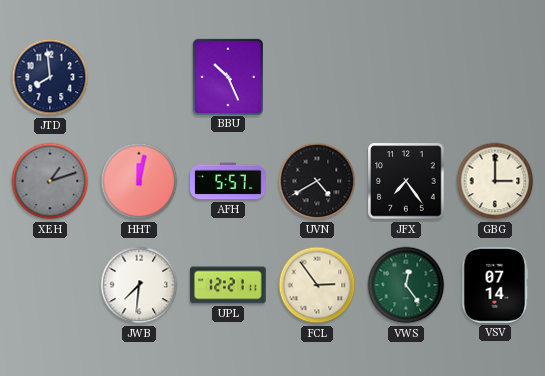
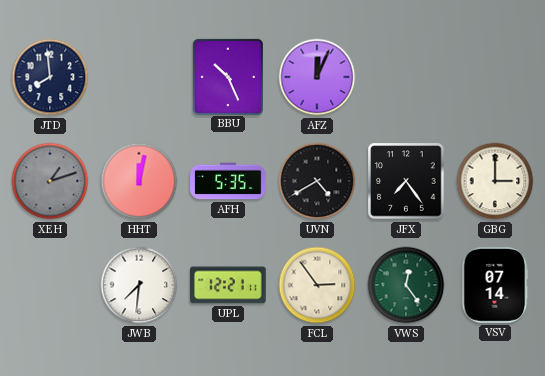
AFZ: none -> 12:04 (317, 77)
AFH: 5:57 -> 5:35 (229, 181)
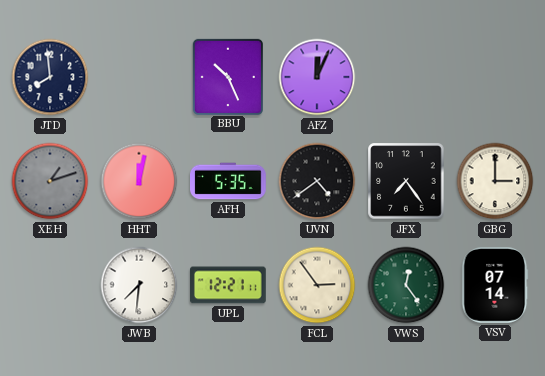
UVN: 4:40 -> 4:39 (317, 181)
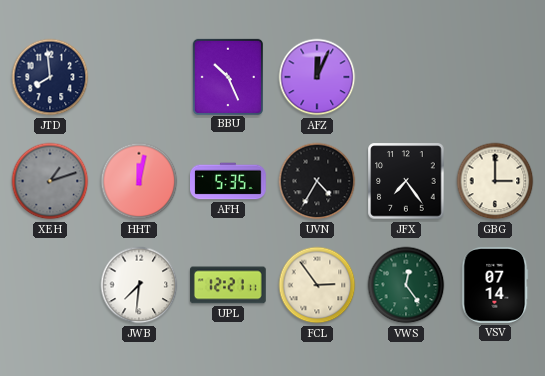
UVN: 4:39 -> 4:35 (317, 181)
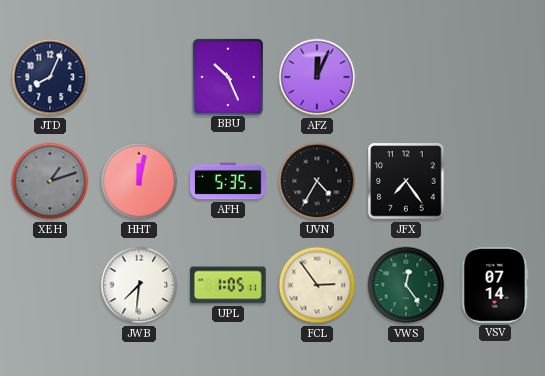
JTD: 7:59 -> 8:04 (50, 77)
GBG: 3:00 -> none (495, 181)
UPL: 12:21 -> 1:05 (229, 285)
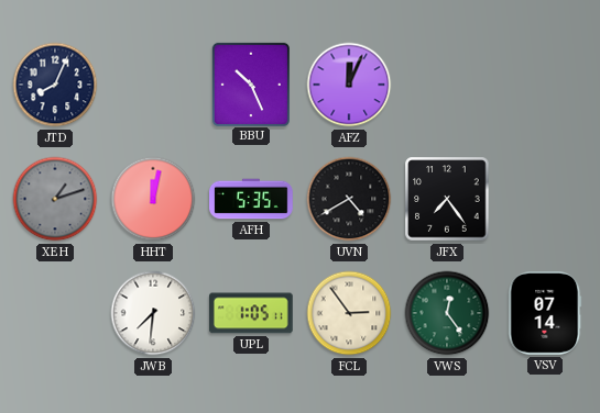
UVN: 4:35 -> 4:40 (349, 199)
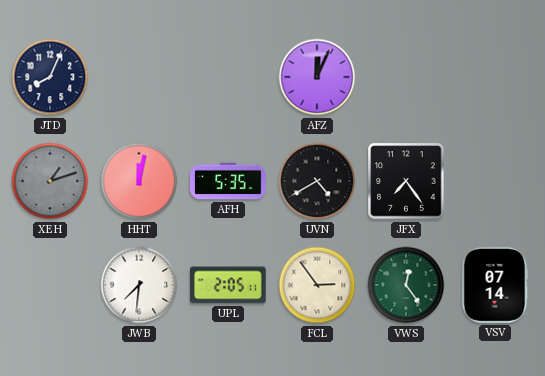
BBU: 10:26 -> none (251, 83)
UPL: 1:05 -> 2:05 (229, 285)
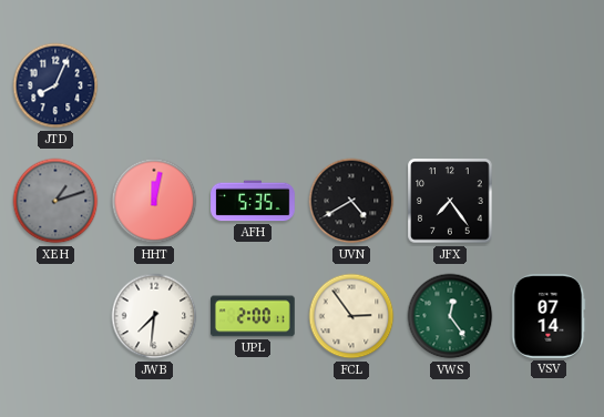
AFZ: 12:04 -> none (317, 77)
UPL: 2:05 -> 2:00 (254, 316)
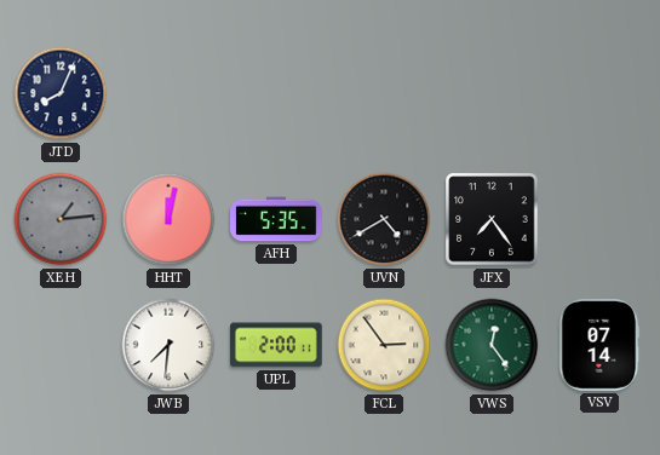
XEH: 1:12 -> 1:14 (61, 219)
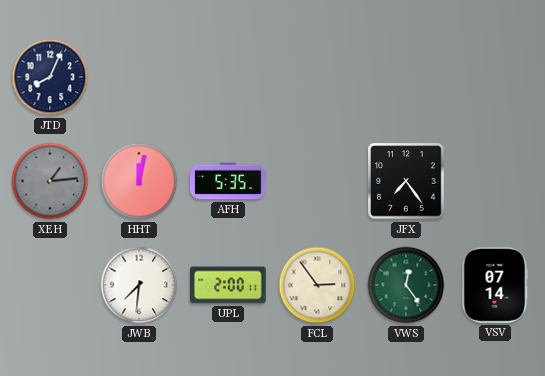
UVN: 4:40 -> none (384, 219)
